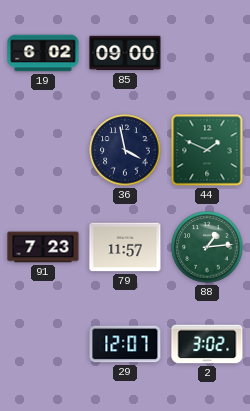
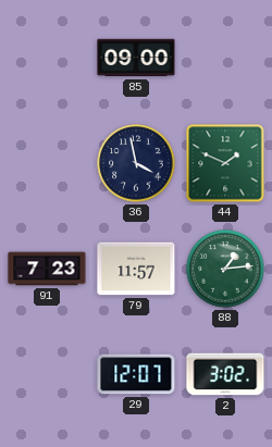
19: 6:02 -> none (43, 53)
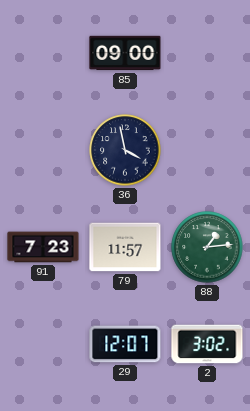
44: 1:49 -> none (225, 163)
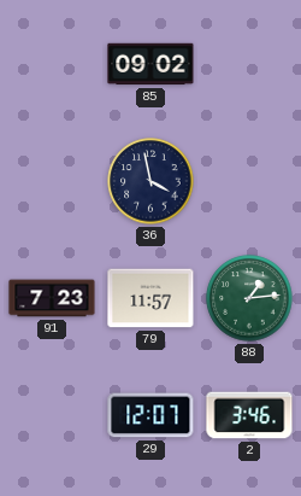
85: 09:00 -> 09:02 (150, 64)
2: 3:02 -> 3:46 (249, 415)
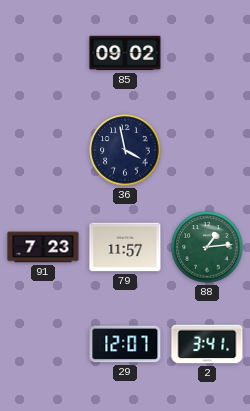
2: 3:46 -> 3:41 (207, 344)
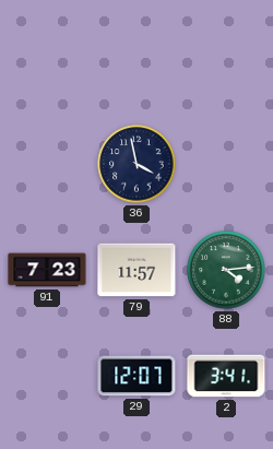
85: 09:02 -> none (125, 53)
88: 1:14 -> 4:14 (226, 270)
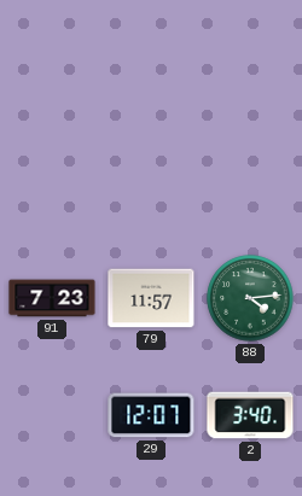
36: 3:58 -> none (136, 164)
2: 3:41 -> 3:40 (250, 415)
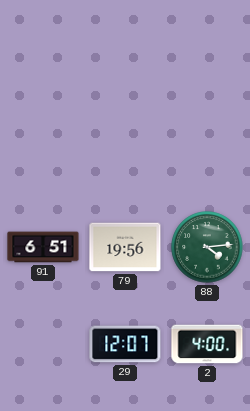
91: 7:23 -> 6:51 (43, 247)
79: 11:57 -> 19:56 (125, 247)
2: 3:40 -> 4:00 (207, 344)
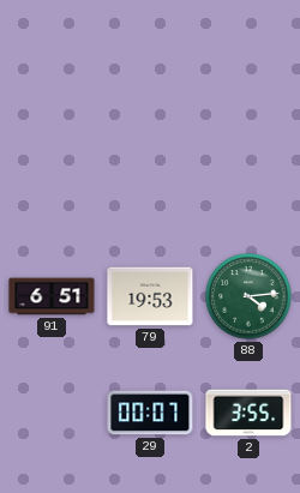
79: 19:56 -> 19:53 (150, 296)
29: 12:07 -> 00:07 (150, 413)
2: 4:00 -> 3:55 (248, 413)
